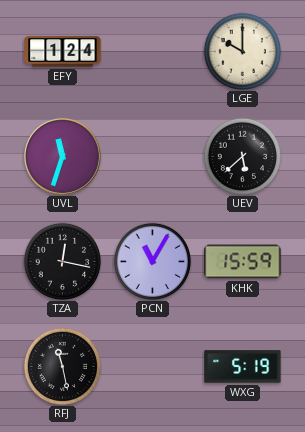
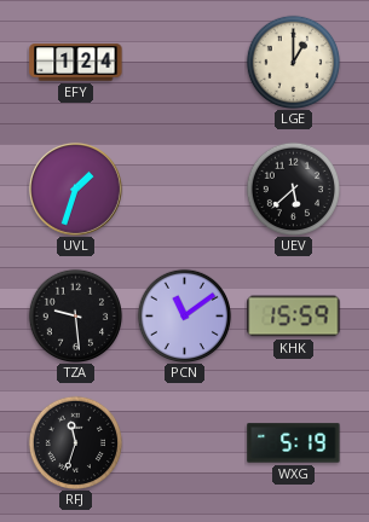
LGE: 10:00 -> 1:00 (293, 62)
UVL: 11:33 -> 1:33 (75, 188)
TZA: 12:17 -> 9:29 (75, 315)
PCN: 11:05 -> 11:09 (184, 315)
RFJ: 11:28 -> 11:33 (75, 442)
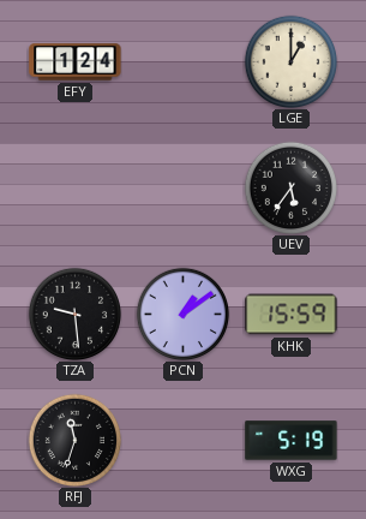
UVL: 1:33 -> none (75, 188)
UEV: 5:38 -> 5:36 (290, 187)
PCN: 11:09 -> 1:09 (182, 314)
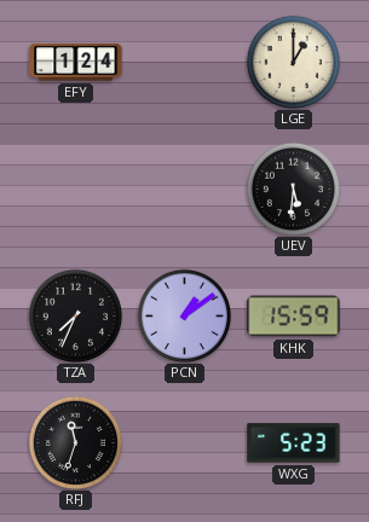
UEV: 5:36 -> 5:31 (293, 188)
TZA: 9:29 -> 7:34 (75, 315)
WXG: 5:19 -> 5:23 (294, 443)
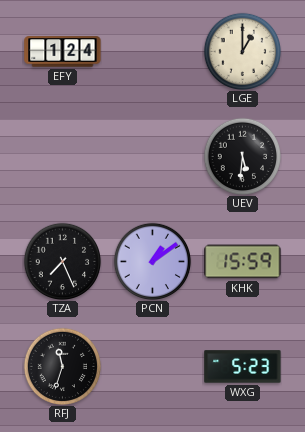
TZA: 7:34 -> 7:26 (62, 261)
